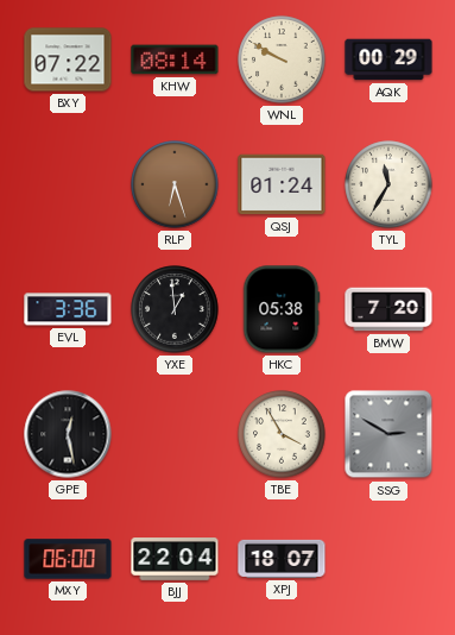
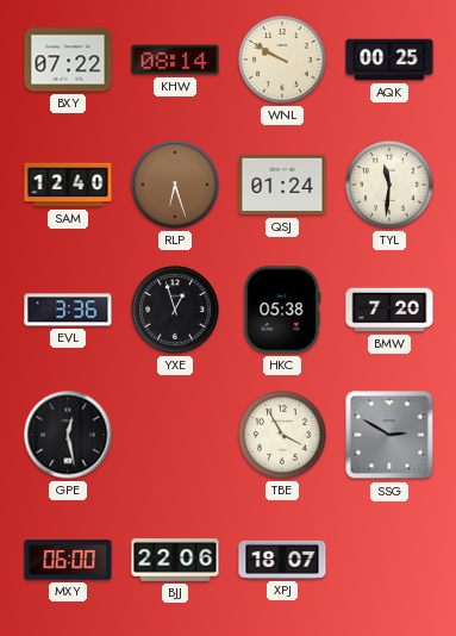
AQK: 00:29 -> 00:25 (389, 60)
SAM: none -> 12:40 (68, 185)
TYL: 11:35 -> 11:31 (389, 185)
YXE: 12:59 -> 12:57 (175, 310)
BJJ: 22:04 -> 22:06 (175, 561)
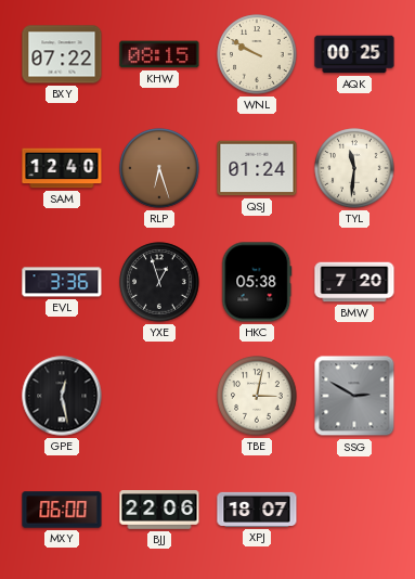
KHW: 08:14 -> 08:15 (159, 54)
TBE: 3:55 -> 3:02 (257, 396)
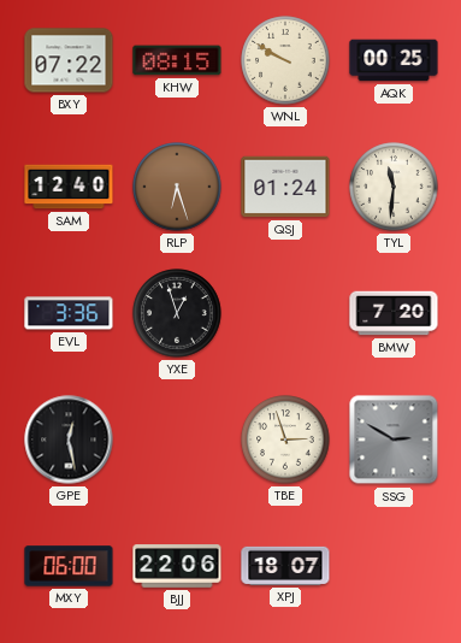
HKC: 05:38 -> none (257, 282)
TBE: 3:02 -> 2:57 (285, 440)
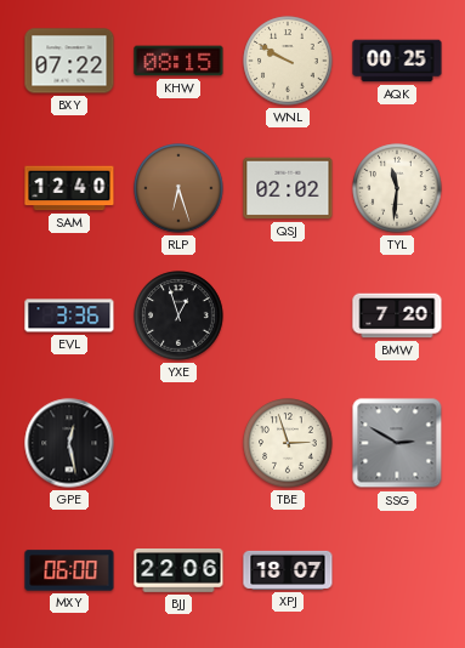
QSJ: 01:24 -> 02:02 (288, 188)
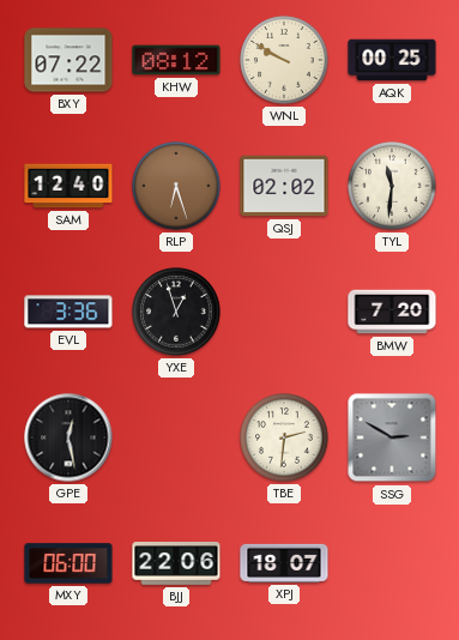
KHW: 08:15 -> 08:12 (176, 60)
TBE: 2:57 -> 2:31 (284, 437)
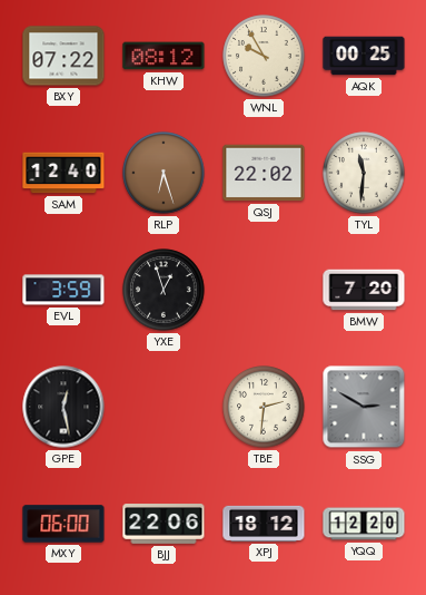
WNL: 9:50 -> 9:55 (264, 56)
QSJ: 02:02 -> 22:02 (264, 173)
EVL: 3:36 -> 3:59 (63, 290)
XPJ: 18:07 -> 18:12 (264, 524)
YQQ: none -> 12:20 (364, 524)
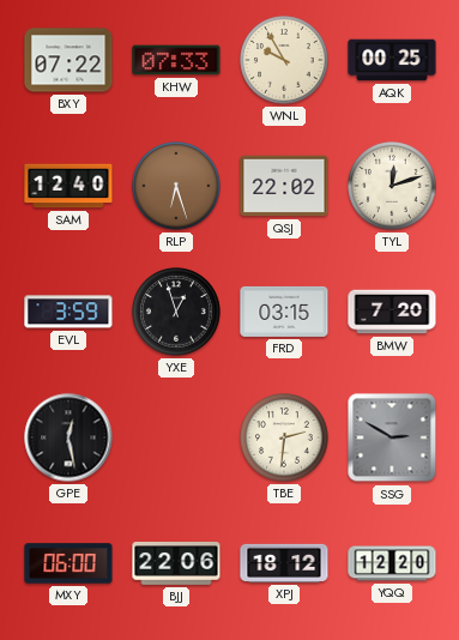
KHW: 08:12 -> 07:33 (176, 60)
TYL: 11:31 -> 12:12 (392, 186)
FRD: none -> 03:15 (284, 312)
